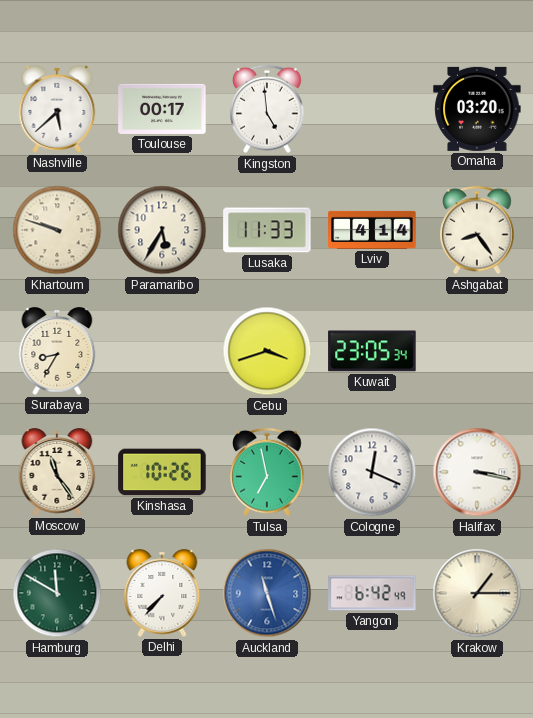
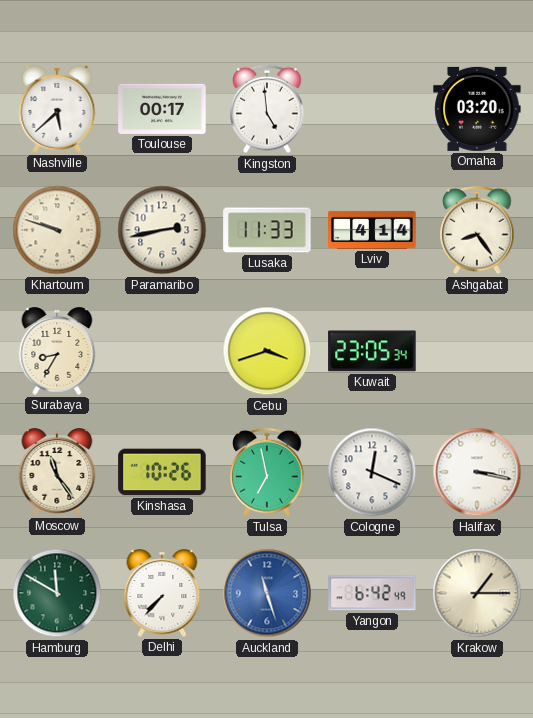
Paramaribo: 5:35 -> 2:43 (162, 230)
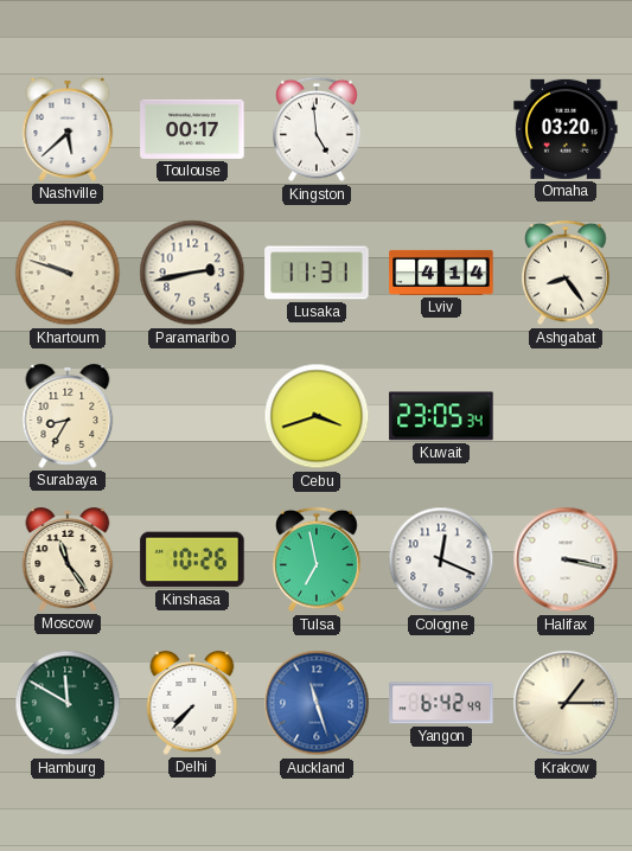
Lusaka: 11:33 -> 11:31 (317, 273)
